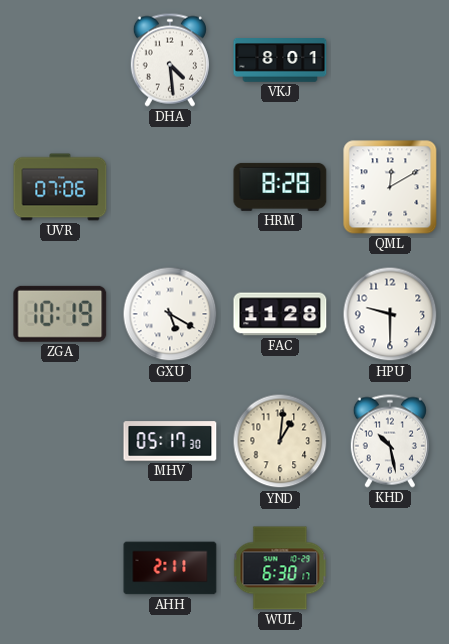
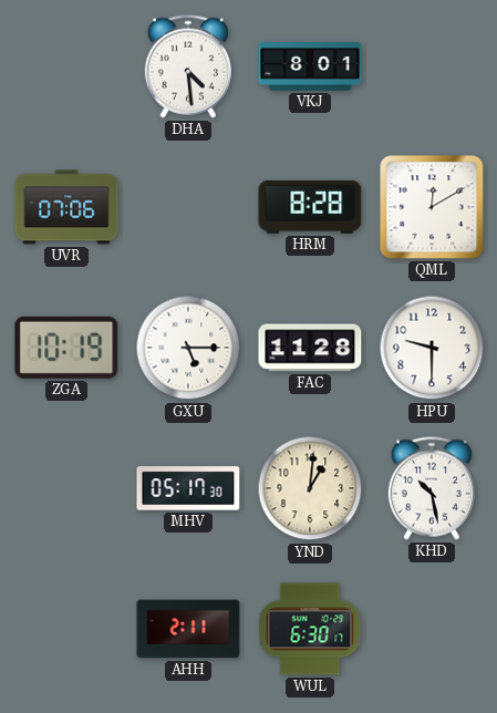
GXU: 5:20 -> 5:15 (188, 348)
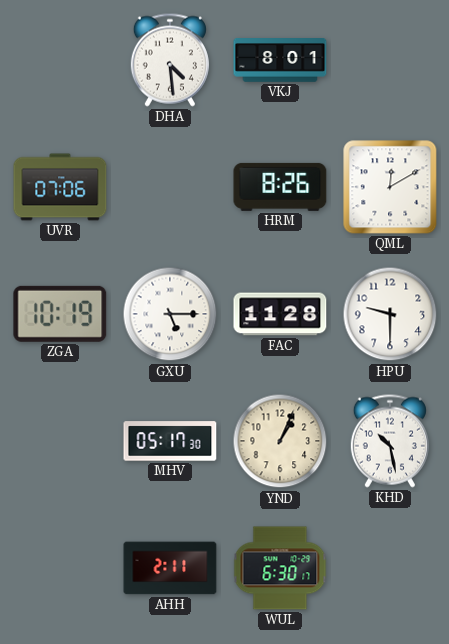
HRM: 8:28 -> 8:26 (280, 187)
YND: 1:01 -> 1:04 (280, 441)
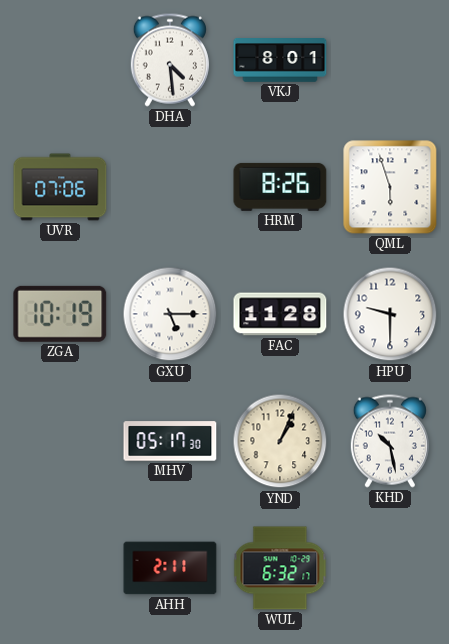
QML: 12:10 -> 5:57 (390, 187)
WUL: 6:30 -> 6:32 (280, 568)
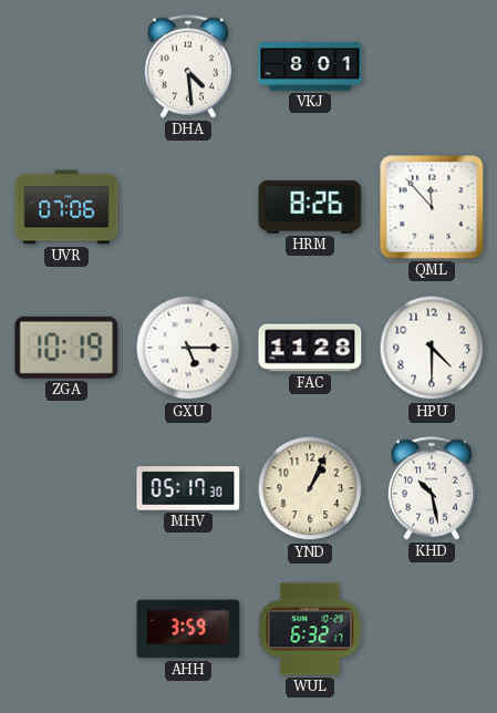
QML: 5:57 -> 11:53 (432, 207)
HPU: 9:30 -> 4:30 (432, 348)
AHH: 2:11 -> 3:59 (188, 629)
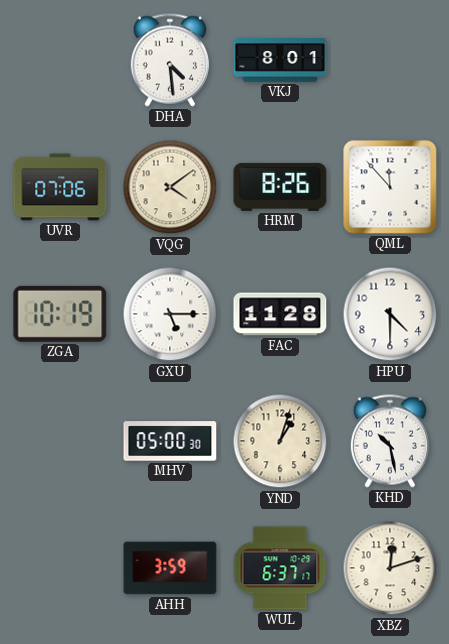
VQG: none -> 4:09 (170, 187)
MHV: 05:17 -> 05:00 (170, 441)
YND: 1:04 -> 1:03 (280, 441)
WUL: 6:32 -> 6:37 (280, 568)
XBZ: none -> 12:12 (390, 568)
